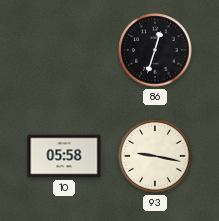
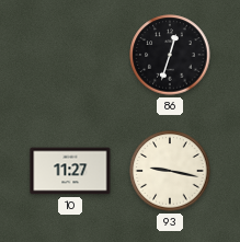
10: 05:58 -> 11:27 (70, 171)
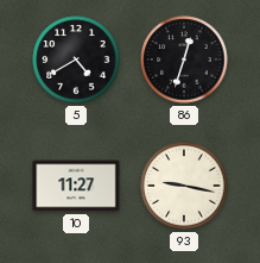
5: none -> 4:40 (76, 60)
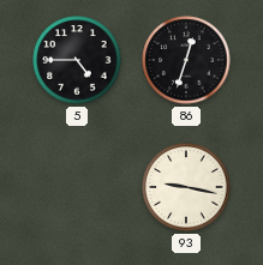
5: 4:40 -> 4:45 (77, 60)
10: 11:27 -> none (76, 186)
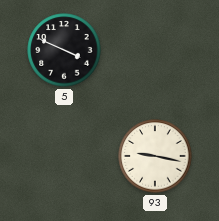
5: 4:45 -> 3:49 (64, 50)
86: 12:33 -> none (186, 60)
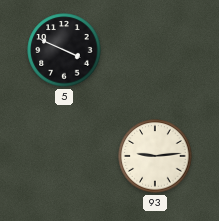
93: 9:17 -> 9:14 (155, 156)
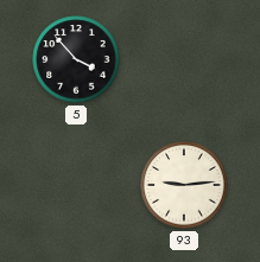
5: 3:49 -> 3:53 (76, 59)
